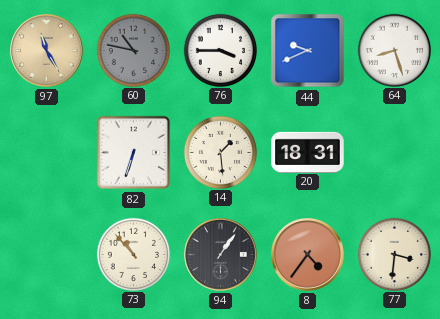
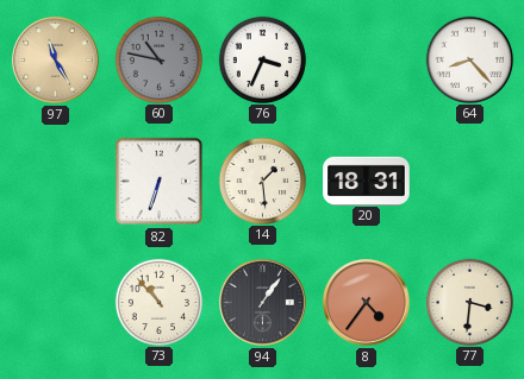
76: 3:45 -> 3:34 (262, 59)
44: 9:41 -> none (308, 51)
64: 8:27 -> 8:23 (469, 59)
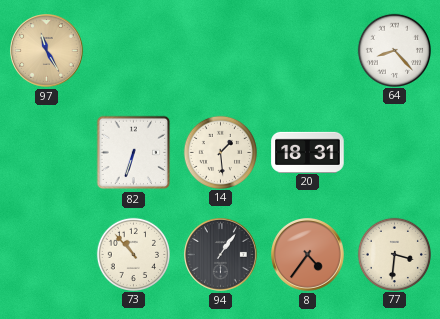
60: 10:47 -> none (158, 59)
76: 3:34 -> none (262, 59)
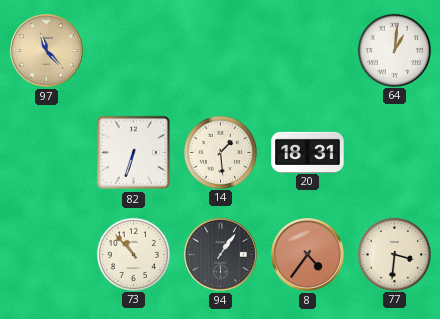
97: 11:25 -> 11:23 (47, 51)
64: 8:23 -> 1:01 (394, 50)
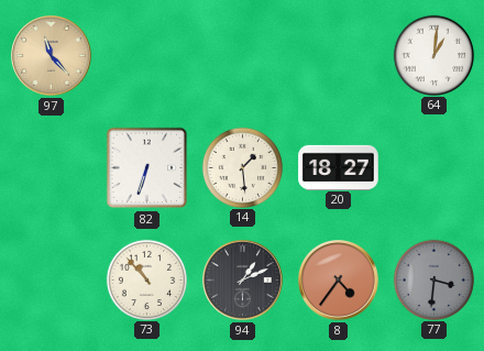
20: 18:31 -> 18:27 (339, 167)
94: 1:06 -> 1:11 (243, 281)
77 dial: cream -> grey (433, 279)
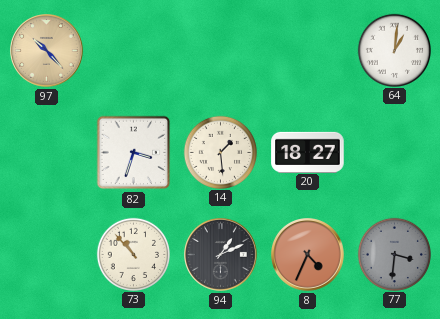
97: 11:23 -> 10:23 (47, 51)
82: 6:33 -> 3:33 (134, 153)
8: 4:36 -> 4:34 (308, 255)
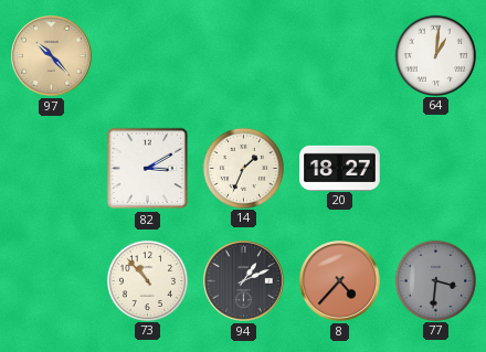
82: 3:33 -> 3:10 (148, 169)
14: 1:29 -> 1:34 (243, 168)
8: 4:34 -> 4:37 (340, 281)
